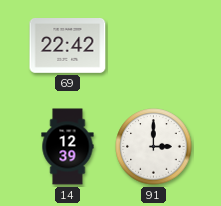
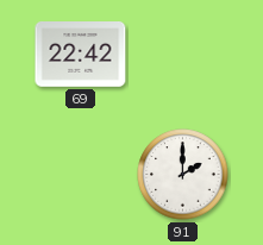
14: 12:39 -> none (68, 147)
91: 3:00 -> 2:00 (183, 175)
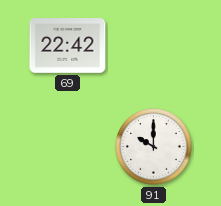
91: 2:00 -> 10:00 (154, 147)
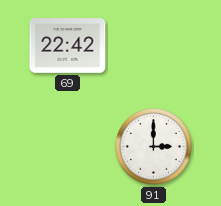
91: 10:00 -> 3:00 (154, 147)
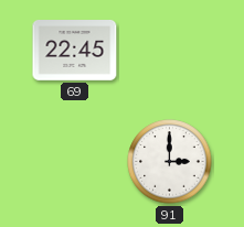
69: 22:42 -> 22:45 (75, 51)
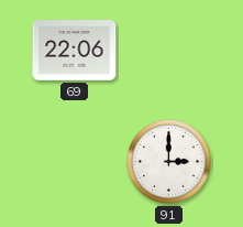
69: 22:45 -> 22:06 (75, 51)
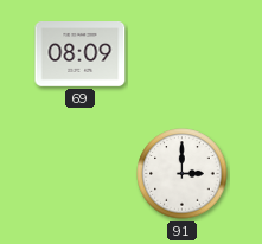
69: 22:06 -> 08:09 (81, 54)
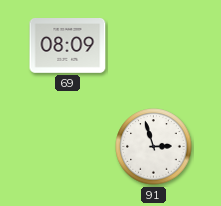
91: 3:00 -> 2:57 (154, 147)
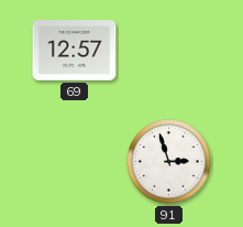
69: 08:09 -> 12:57 (75, 51)
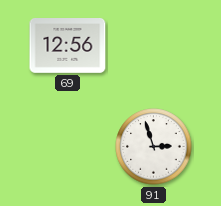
69: 12:57 -> 12:56 (68, 46)
